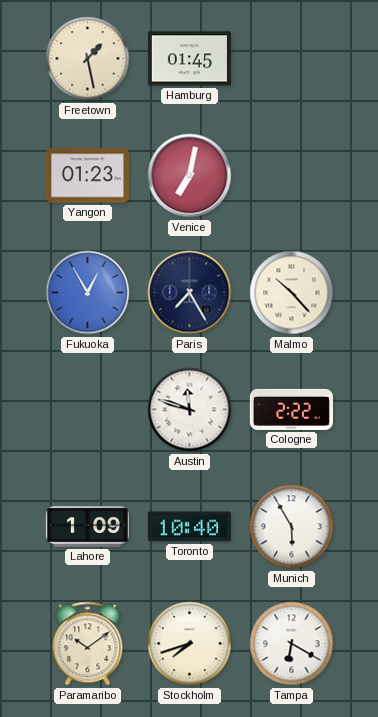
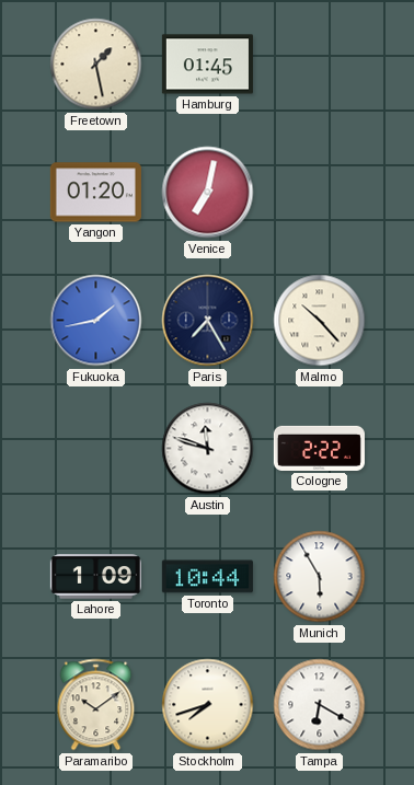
Yangon: 01:23 -> 01:20 (95, 193)
Fukuoka: 12:55 -> 1:43 (96, 321)
Toronto: 10:40 -> 10:44 (207, 577)
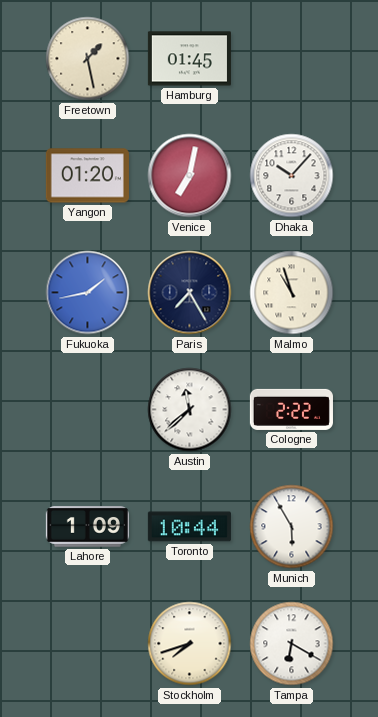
Dhaka: none -> 10:07 (292, 176)
Malmo: 10:23 -> 10:57 (292, 293)
Austin: 11:48 -> 11:38 (190, 410)
Paramaribo: 10:09 -> none (96, 705)
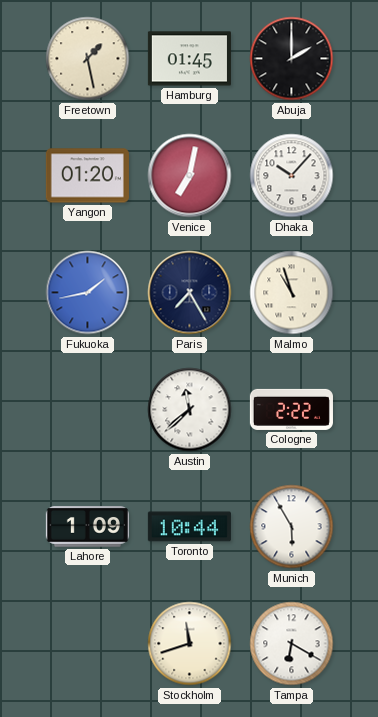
Abuja: none -> 2:00 (292, 59)
Stockholm: 7:42 -> 11:42 (190, 644)
